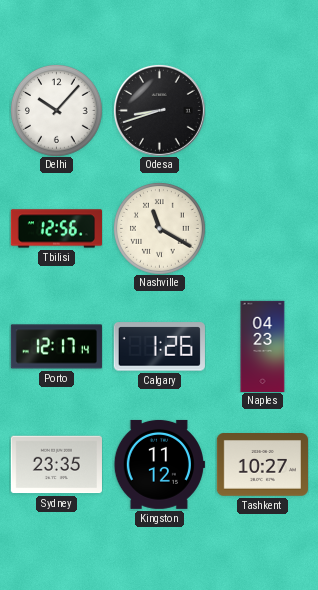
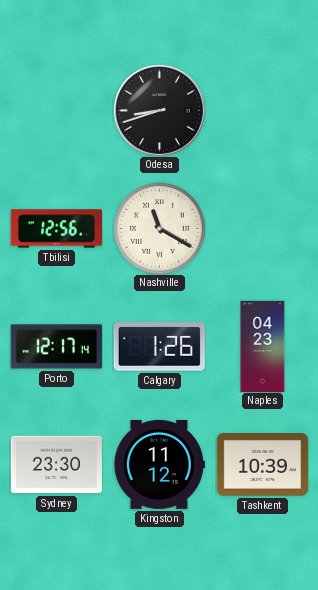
Delhi: 10:07 -> none (56, 110)
Sydney: 23:35 -> 23:30 (56, 465)
Tashkent: 10:27 -> 10:39 (262, 465)
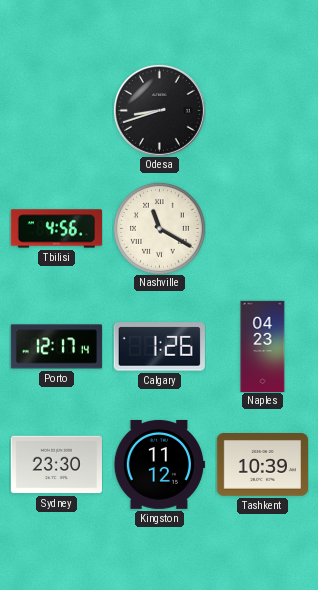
Tbilisi: 12:56 -> 4:56 (56, 229)
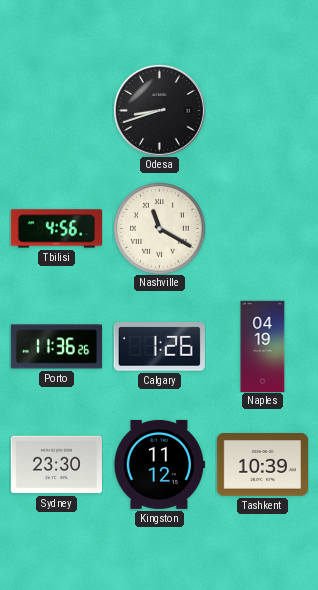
Porto: 12:17 -> 11:36 (56, 347)
Naples: 04:23 -> 04:19 (263, 346)
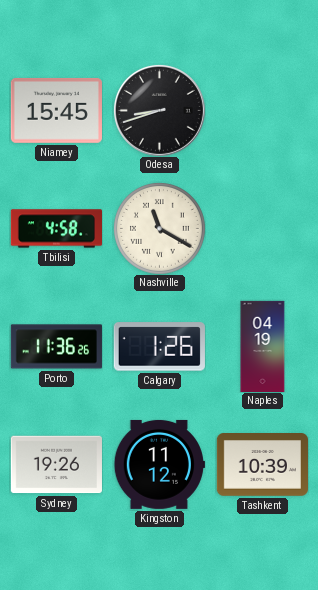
Niamey: none -> 15:45 (56, 110)
Tbilisi: 4:56 -> 4:58 (56, 229)
Sydney: 23:30 -> 19:26 (56, 465)
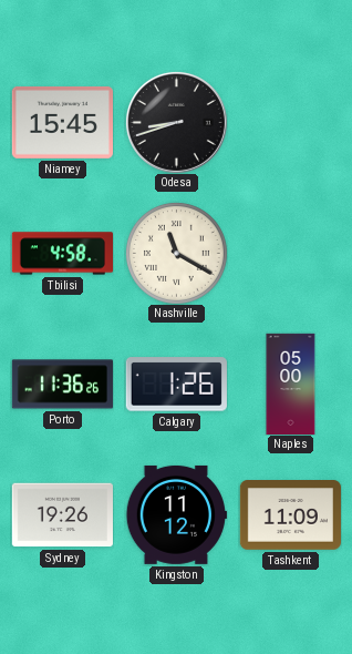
Naples: 04:19 -> 05:00 (291, 384)
Tashkent: 10:39 -> 11:09 (290, 515)
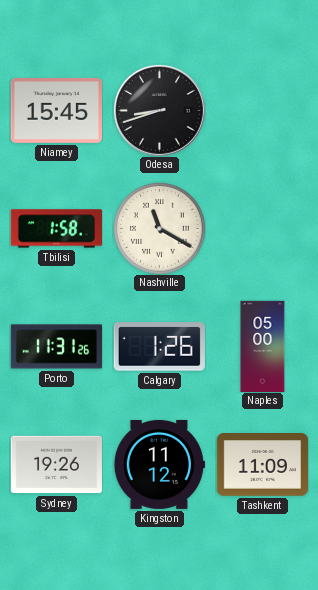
Tbilisi: 4:58 -> 1:58 (56, 229)
Porto: 11:36 -> 11:31 (56, 347)
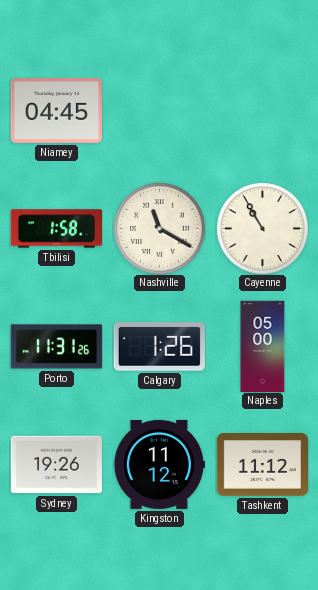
Niamey: 15:45 -> 04:45 (56, 110)
Odesa: 8:42 -> none (159, 110)
Cayenne: none -> 10:55 (262, 228)
Tashkent: 11:09 -> 11:12 (262, 465)
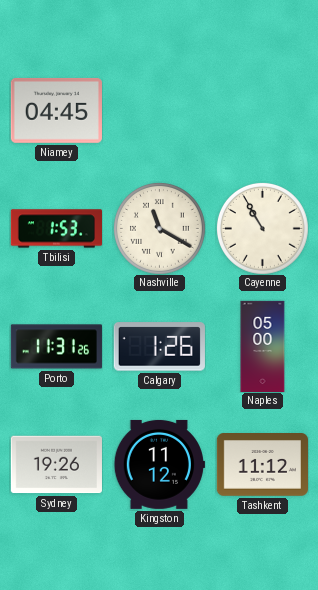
Tbilisi: 1:58 -> 1:53 (56, 229)
